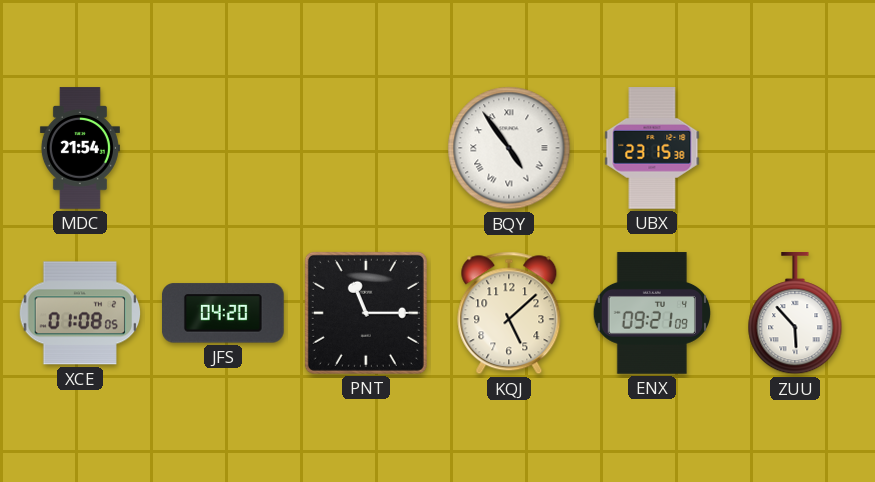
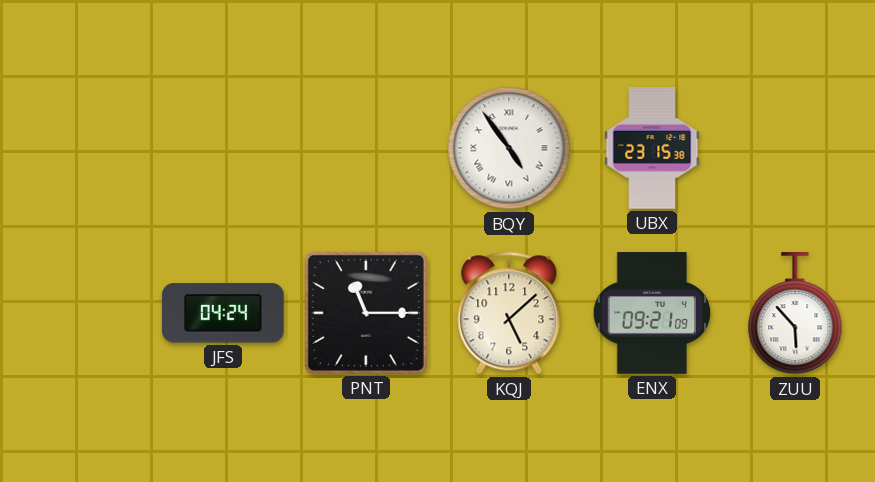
MDC: 21:54 -> none (80, 148)
XCE: 01:08 -> none (80, 313)
JFS: 04:20 -> 04:24 (224, 313)
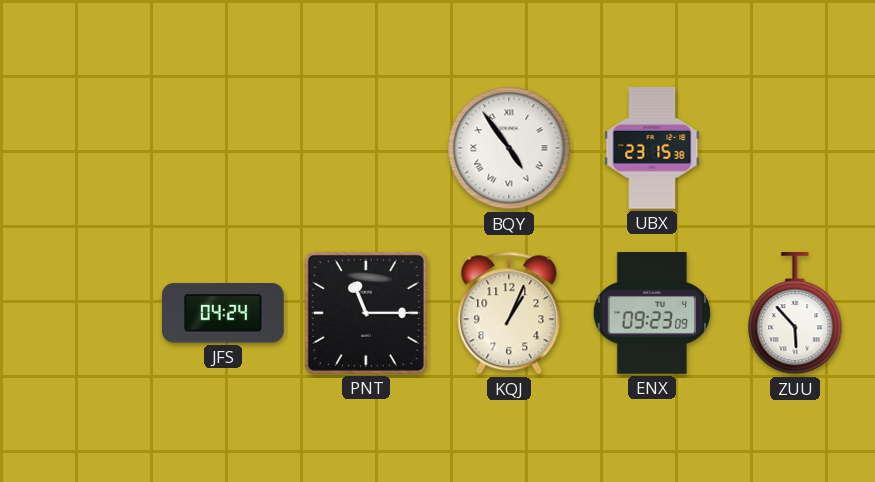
KQJ: 5:08 -> 1:04 (509, 313)
ENX: 09:21 -> 09:23 (651, 313)
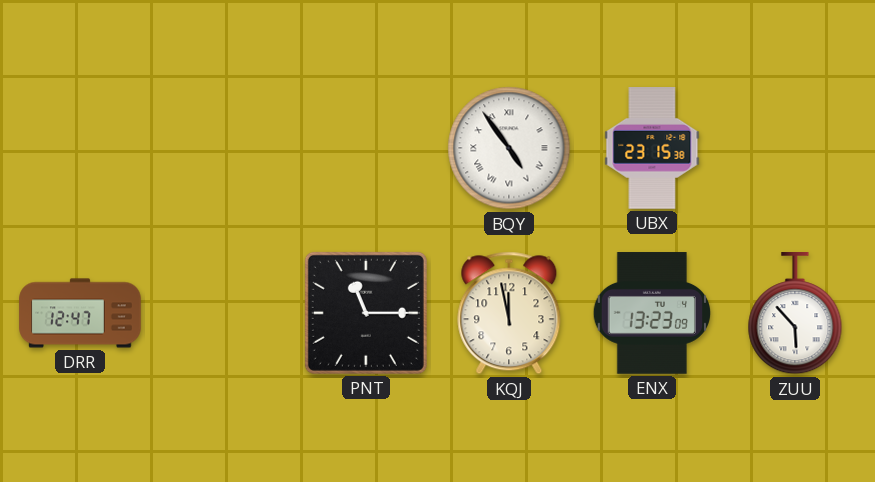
DRR: none -> 12:47 (80, 313)
JFS: 04:24 -> none (224, 313)
KQJ: 1:04 -> 11:58 (509, 313)
ENX: 09:23 -> 13:23 (651, 313)
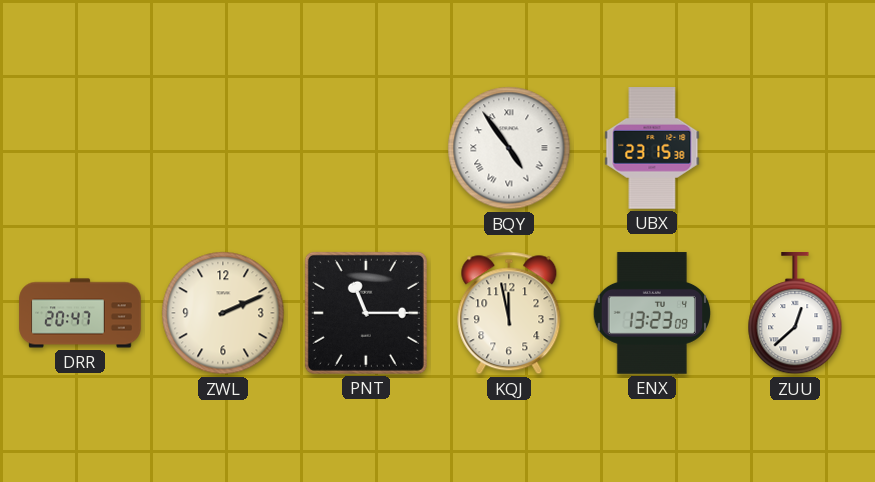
DRR: 12:47 -> 20:47 (80, 313)
ZWL: none -> 2:11 (223, 313)
ZUU: 5:53 -> 12:38 (795, 314)
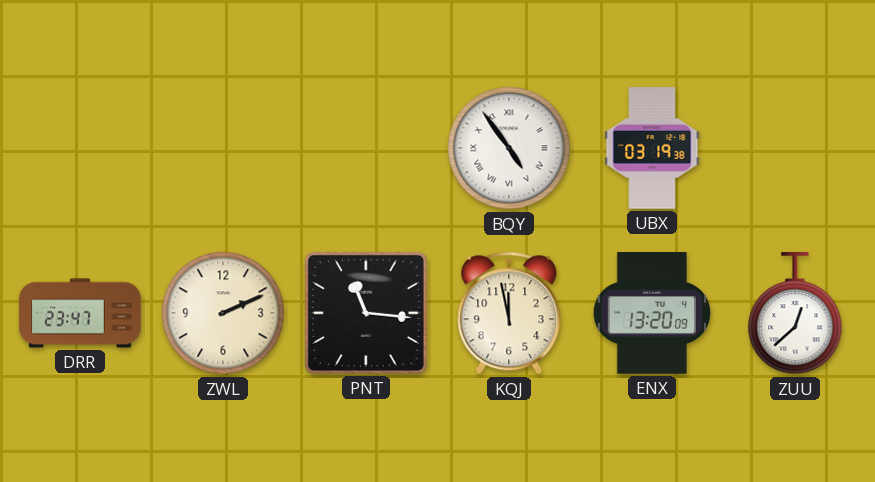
UBX: 23:15 -> 03:19 (652, 148)
DRR: 20:47 -> 23:47 (80, 313)
PNT: 11:15 -> 11:16 (366, 313)
ENX: 13:23 -> 13:20 (651, 313)
